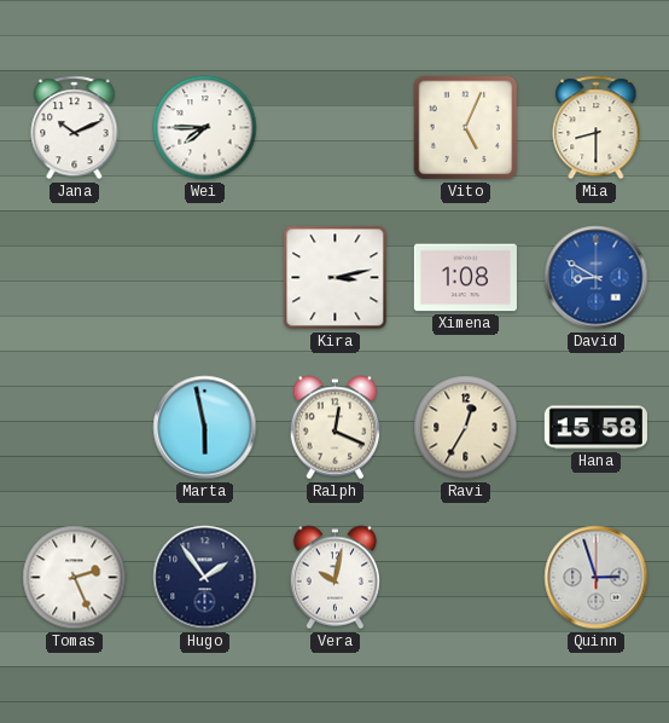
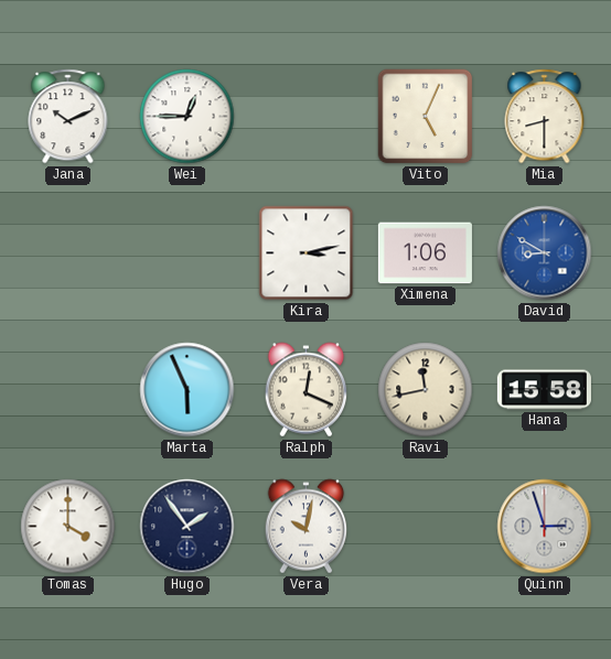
Wei: 7:45 -> 12:45 (187, 117)
Ximena: 1:08 -> 1:06 (425, 253)
Marta: 5:58 -> 5:56 (187, 390)
Ravi: 12:35 -> 11:43 (426, 390)
Tomas: 2:26 -> 4:00 (68, 527)
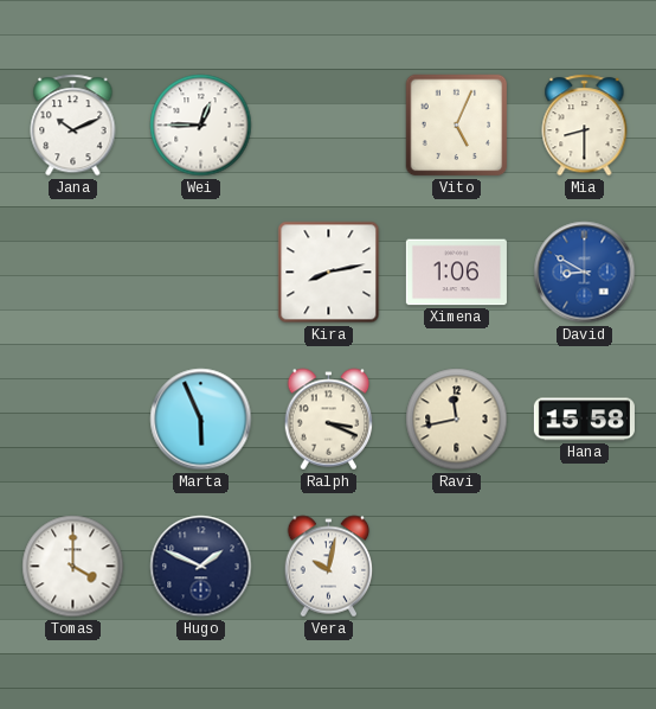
Kira: 3:13 -> 8:13 (329, 273)
Ralph: 12:19 -> 3:19 (329, 420)
Hugo: 1:54 -> 1:49 (201, 567)
Quinn: 2:57 -> none (545, 527)
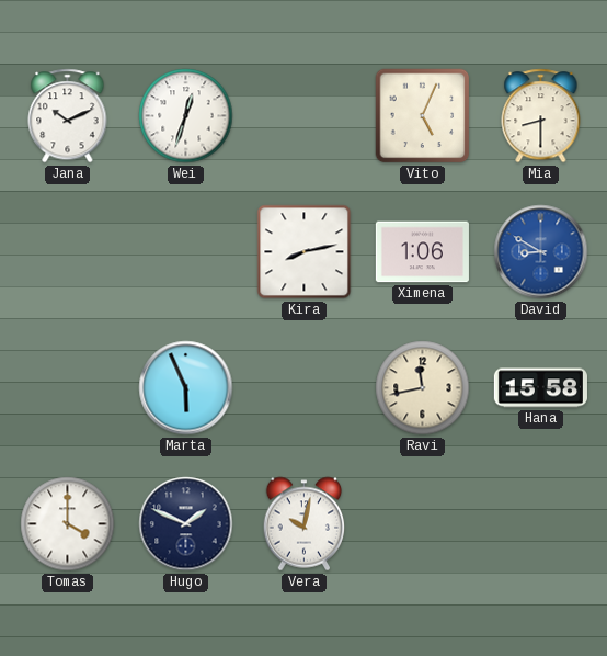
Wei: 12:45 -> 12:33 (186, 116)
Ralph: 3:19 -> none (329, 420)
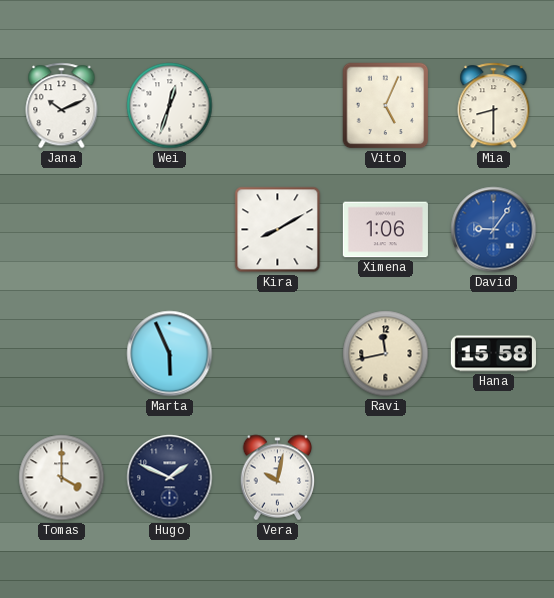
Kira: 8:13 -> 8:10 (278, 230)
David: 8:50 -> 9:06 (494, 230)
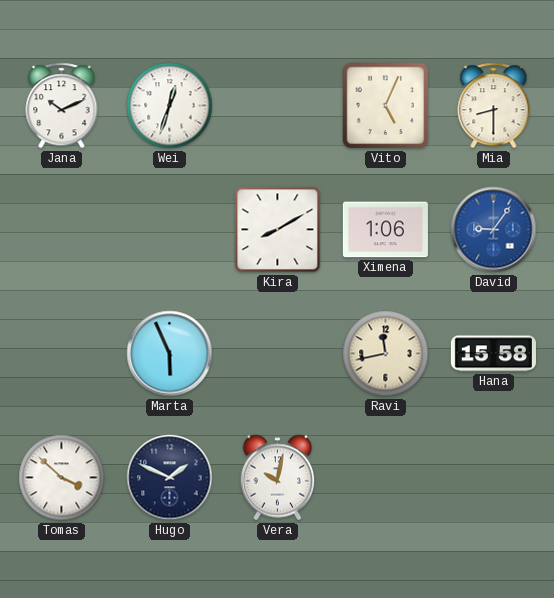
Tomas: 4:00 -> 3:52 (62, 478)
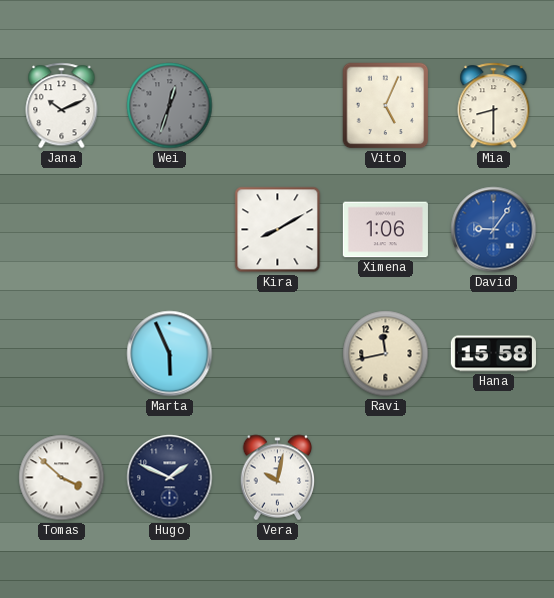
Wei dial: white -> grey (170, 106)
